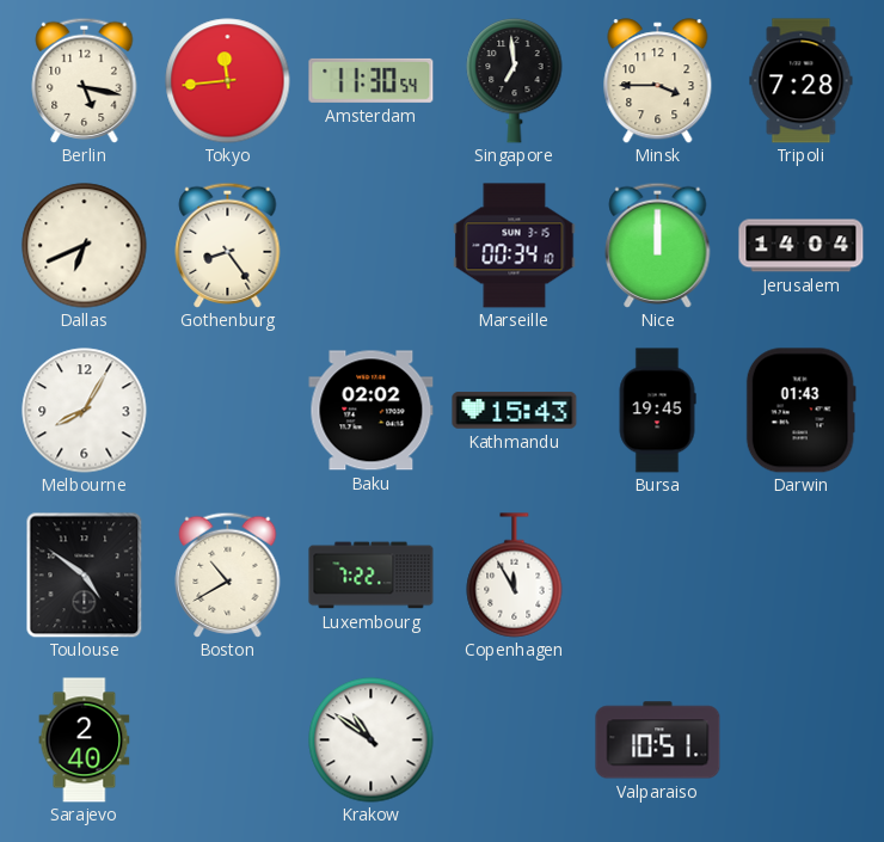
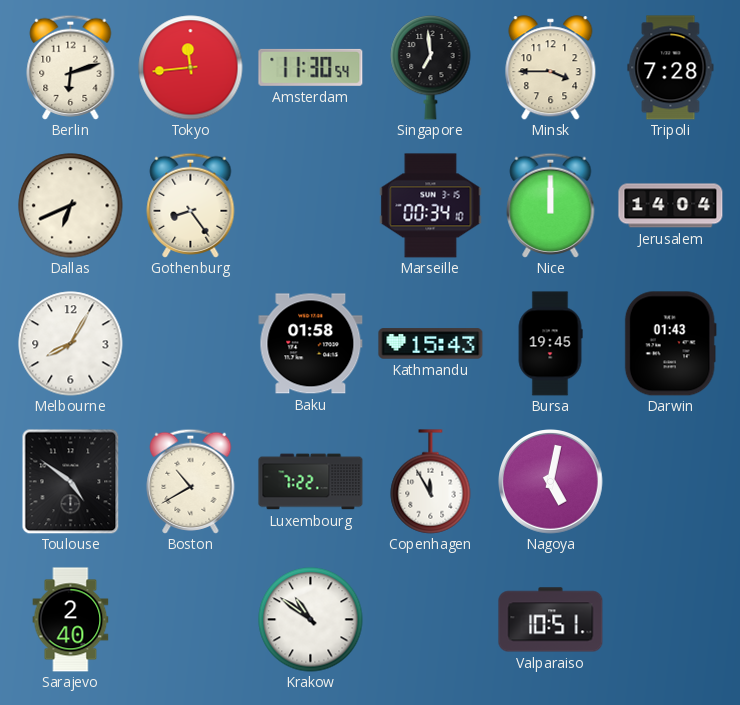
Berlin: 5:17 -> 6:12 (71, 67)
Baku: 02:02 -> 01:58 (311, 344)
Nagoya: none -> 5:02 (551, 482)
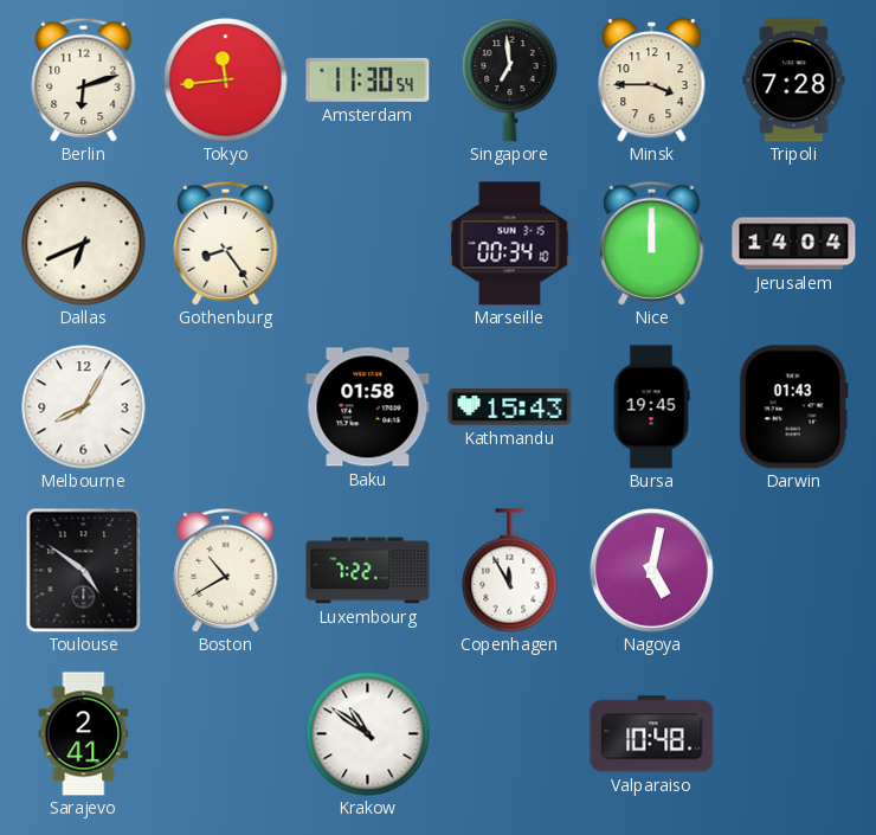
Sarajevo: 2:40 -> 2:41 (84, 734)
Valparaiso: 10:51 -> 10:48 (652, 734)
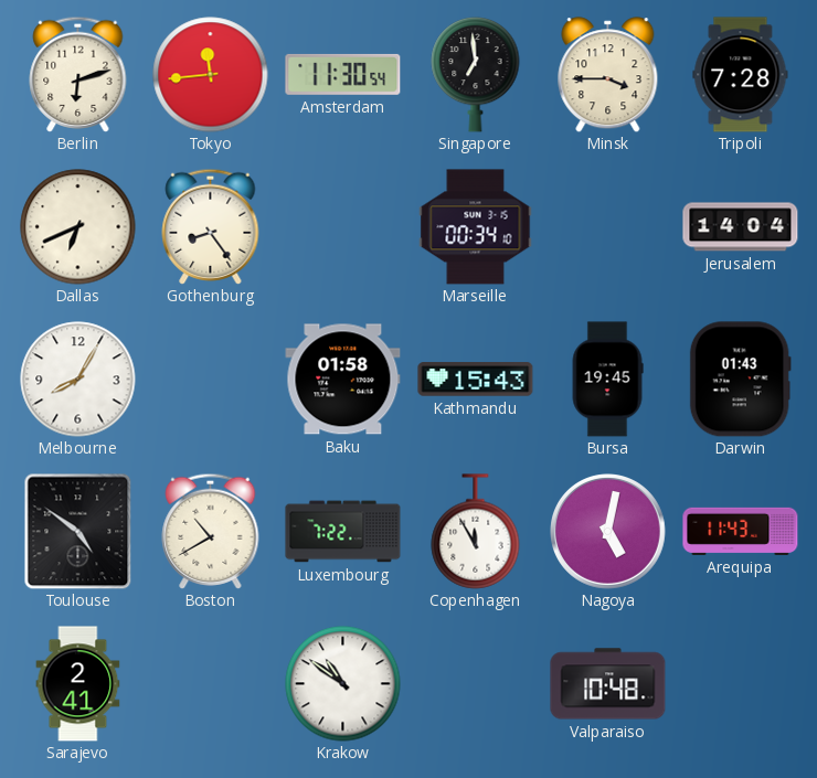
Nice: 12:00 -> none (652, 243)
Arequipa: none -> 11:43 (741, 531)
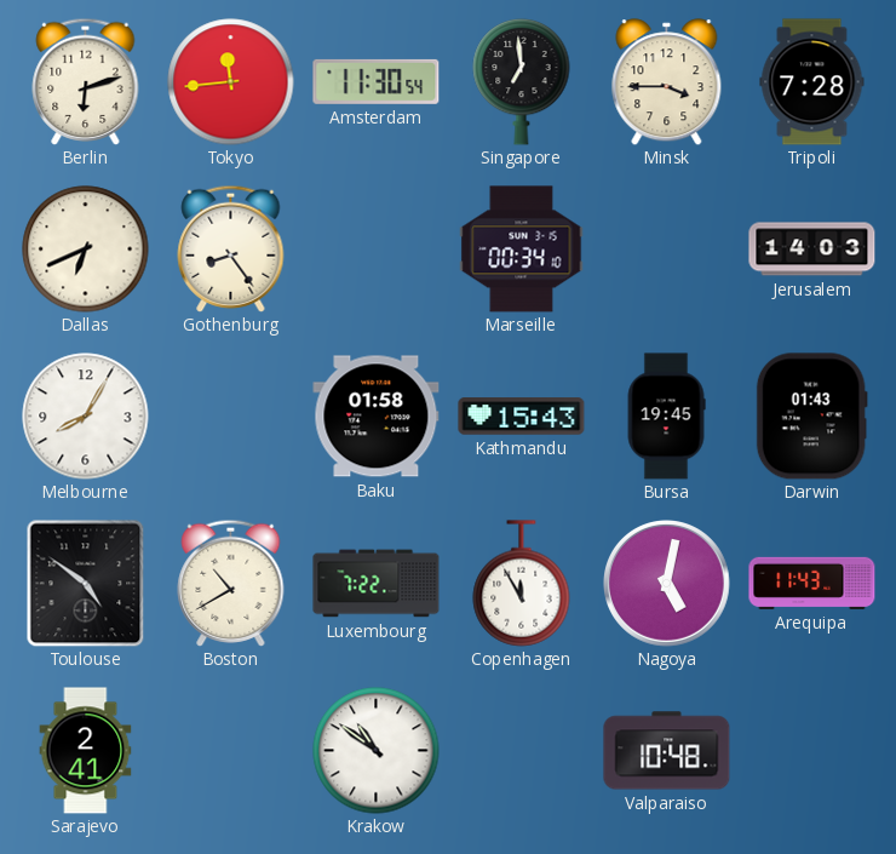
Jerusalem: 14:04 -> 14:03 (812, 250)
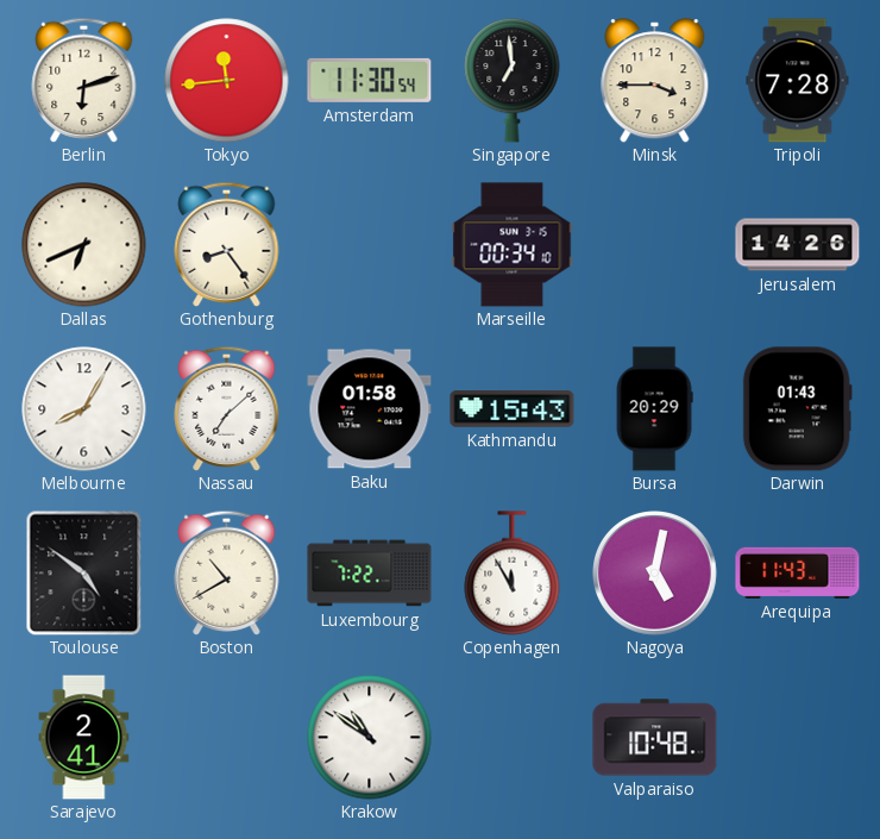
Jerusalem: 14:03 -> 14:26 (798, 245)
Nassau: none -> 7:08 (227, 408)
Bursa: 19:45 -> 20:29 (654, 409)
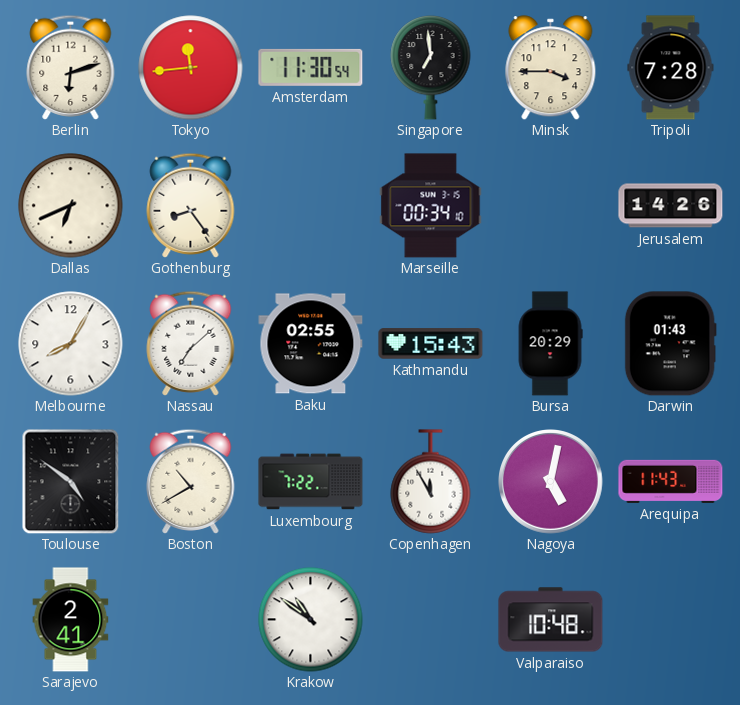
Baku: 01:58 -> 02:55 (311, 344)
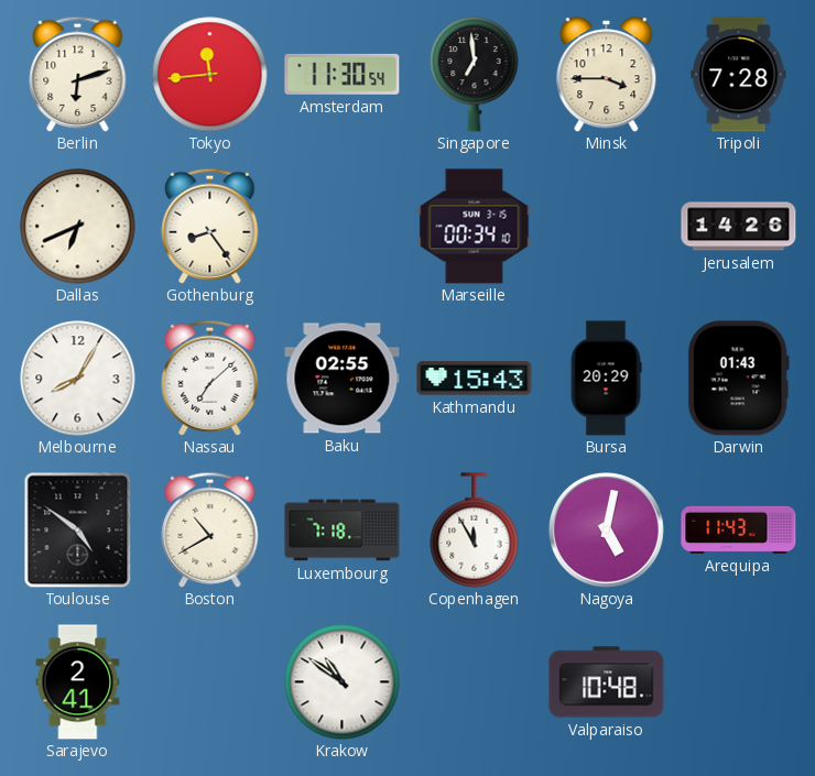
Luxembourg: 7:22 -> 7:18 (343, 531)
